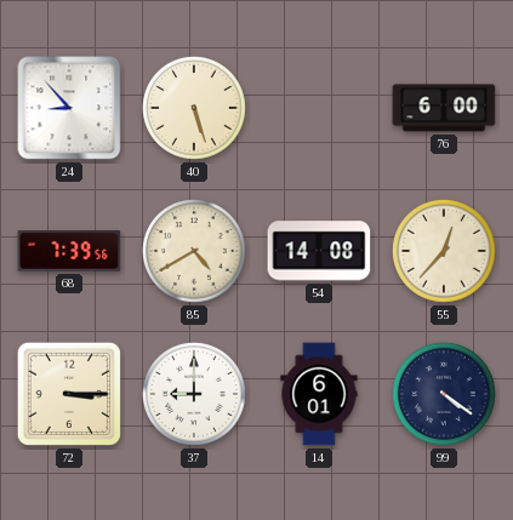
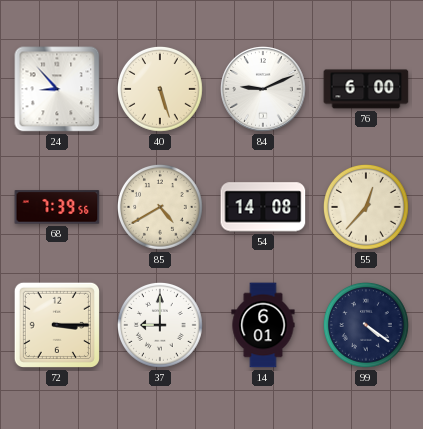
84: none -> 9:11 (263, 89)
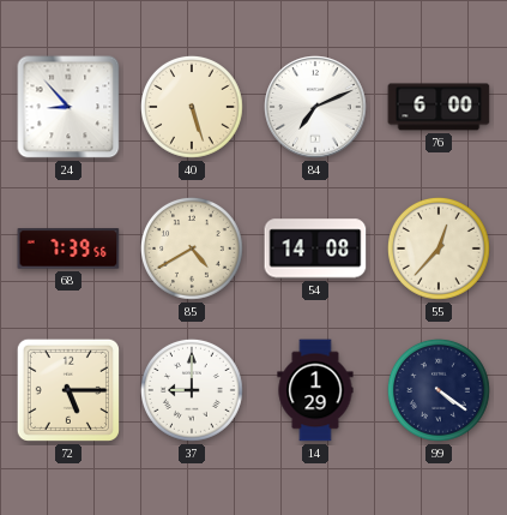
84: 9:11 -> 7:11 (315, 107)
72: 3:15 -> 5:15 (68, 390)
14: 6:01 -> 1:29 (315, 390)
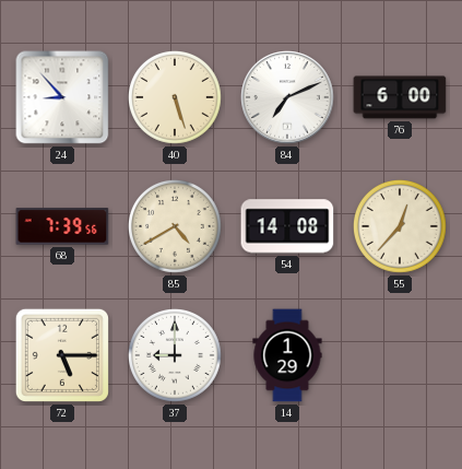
99: 4:21 -> none (439, 390)
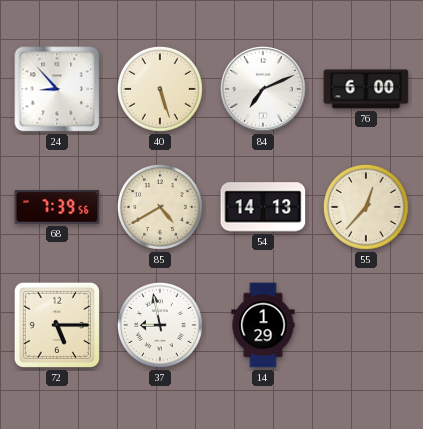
54: 14:08 -> 14:13 (263, 207)
37: 9:00 -> 8:58 (160, 325)
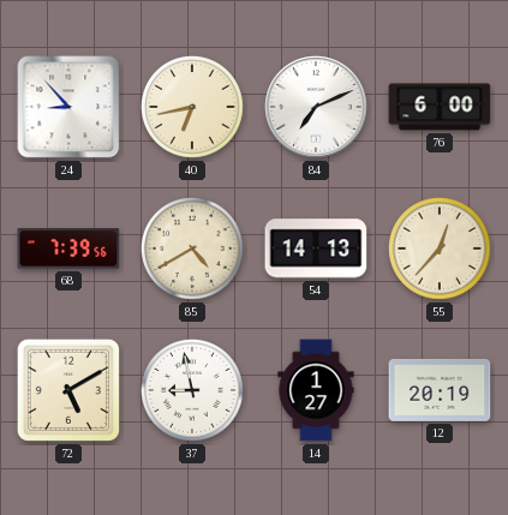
40: 5:27 -> 6:43 (192, 107)
72: 5:15 -> 5:10 (68, 390)
14: 1:29 -> 1:27 (316, 390)
12: none -> 20:19 (440, 390)
